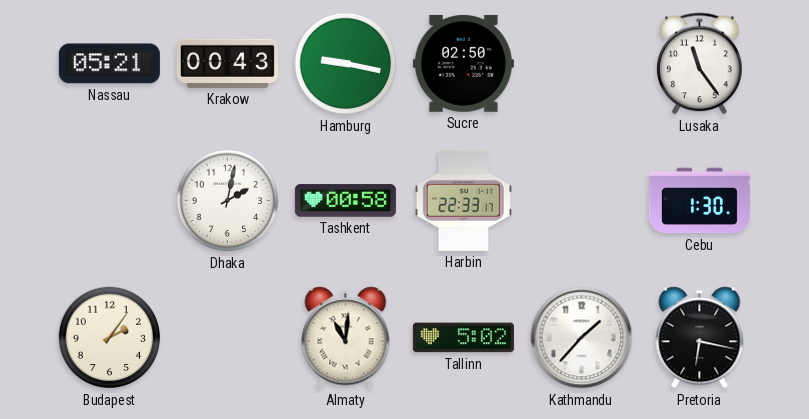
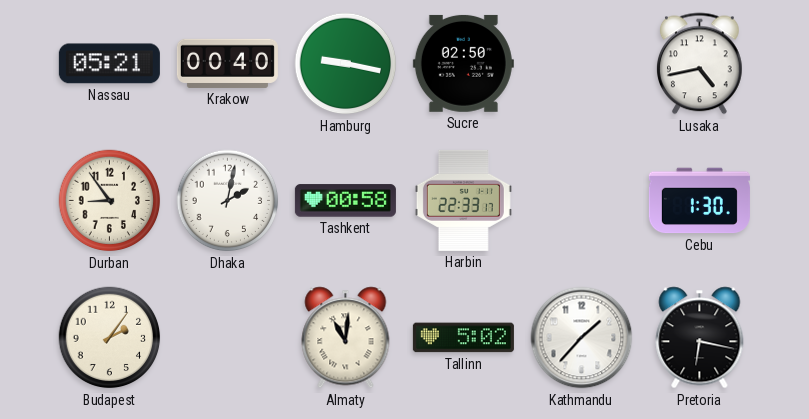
Krakow: 00:43 -> 00:40 (227, 63)
Lusaka: 11:24 -> 4:43 (700, 64)
Durban: none -> 8:54 (110, 201)
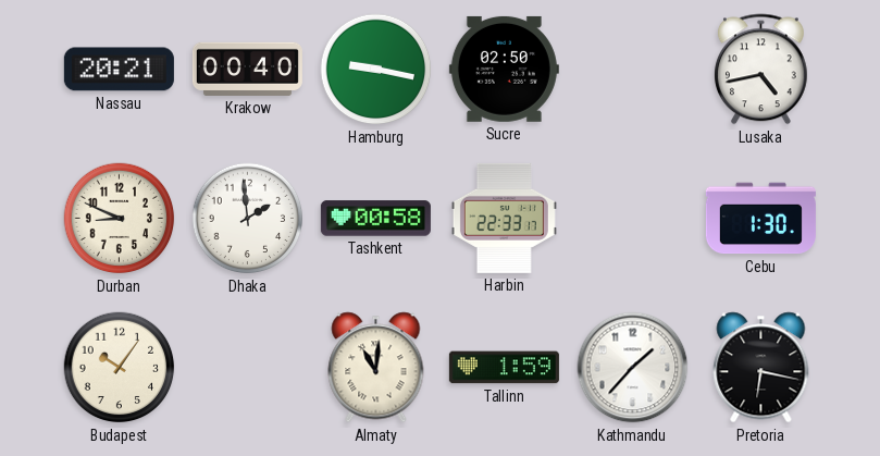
Nassau: 05:21 -> 20:21 (119, 70)
Durban: 8:54 -> 8:49 (120, 219)
Dhaka: 2:02 -> 1:59 (248, 219)
Budapest: 2:06 -> 10:06 (120, 368)
Tallinn: 5:02 -> 1:59 (504, 368)
